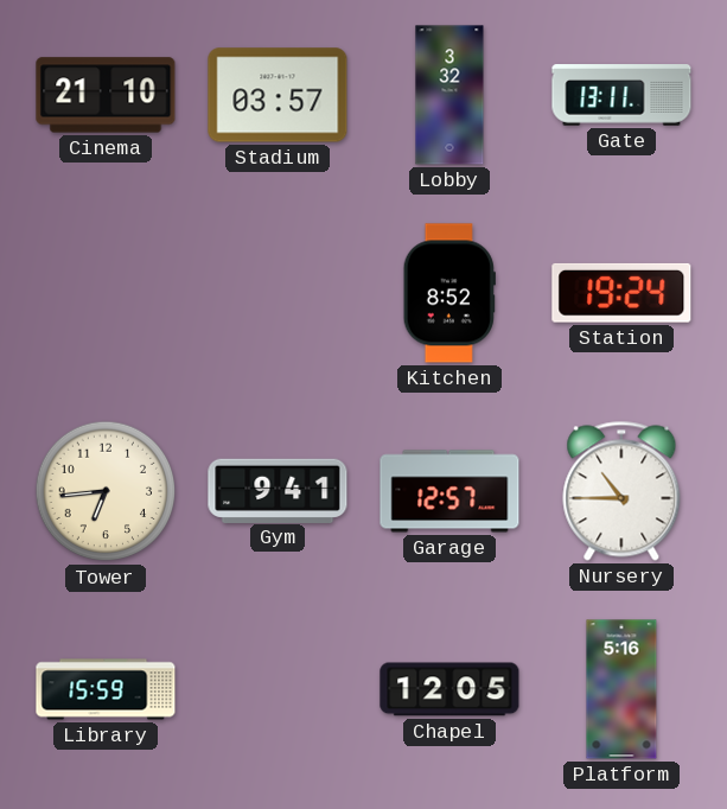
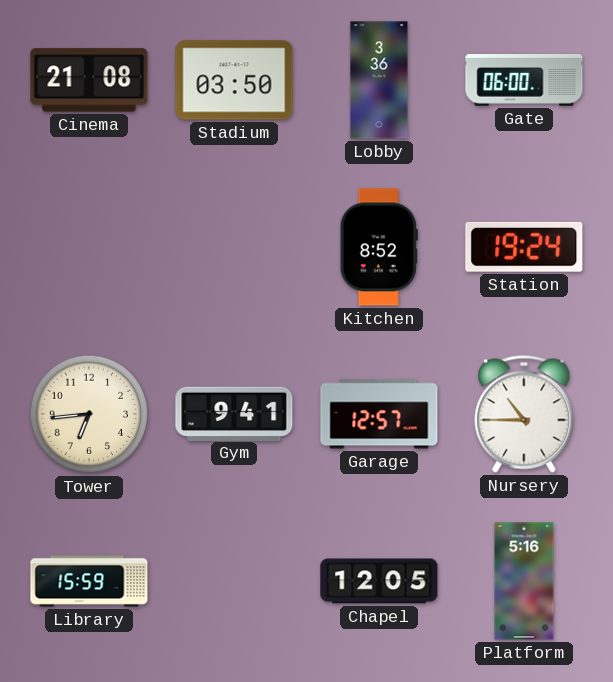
Cinema: 21:10 -> 21:08 (89, 80)
Stadium: 03:57 -> 03:50 (234, 80)
Lobby: 3:32 -> 3:36 (379, 80)
Gate: 13:11 -> 06:00 (524, 80)
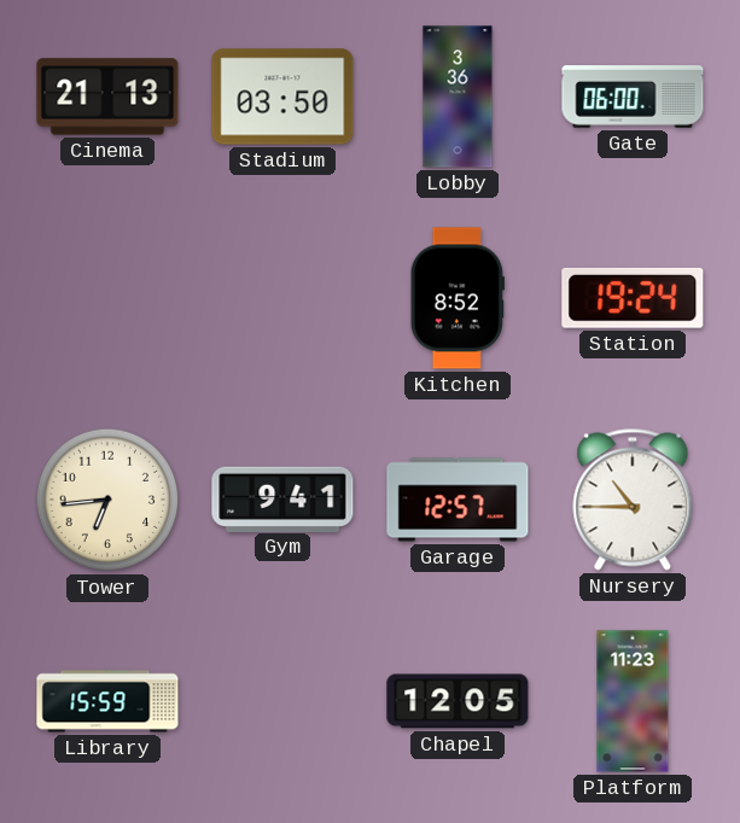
Cinema: 21:08 -> 21:13 (107, 97)
Platform: 5:16 -> 11:23 (633, 701)
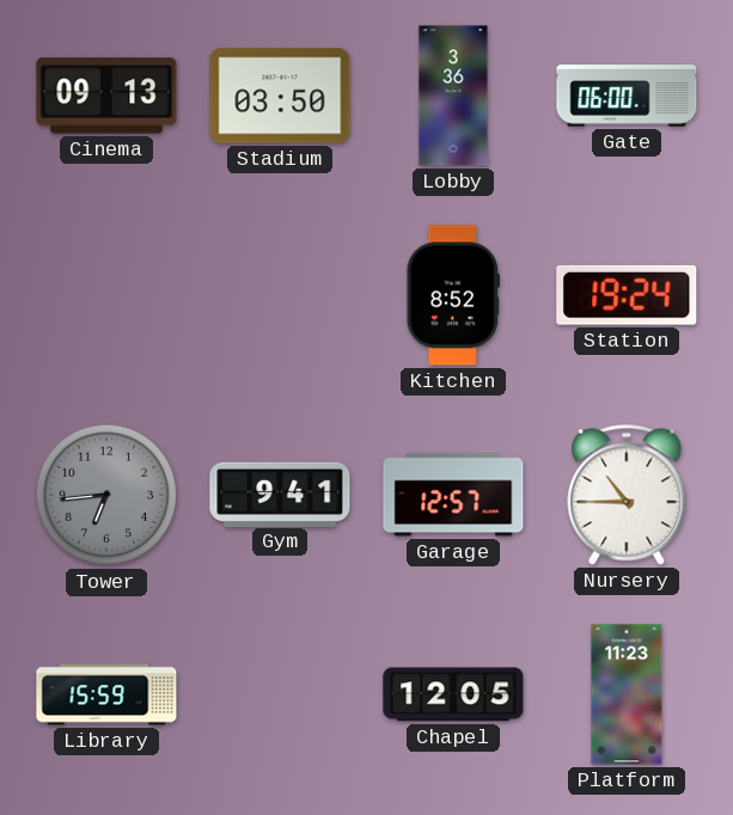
Cinema: 21:13 -> 09:13 (106, 96)
Tower dial: cream -> grey (106, 495)
